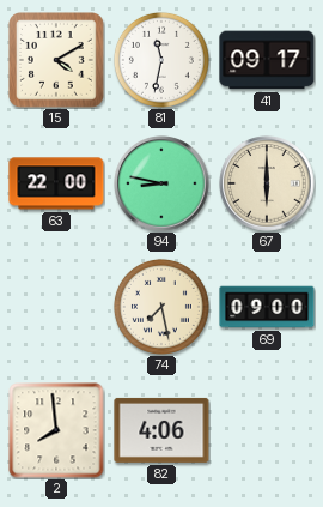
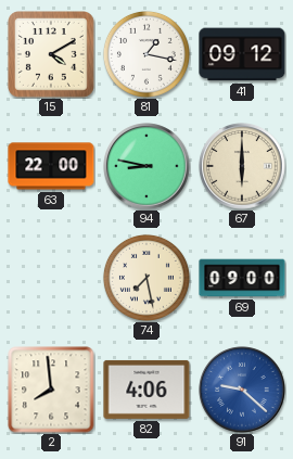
81: 11:32 -> 1:17 (146, 54)
41: 09:17 -> 09:12 (242, 54)
91: none -> 9:22 (242, 390)
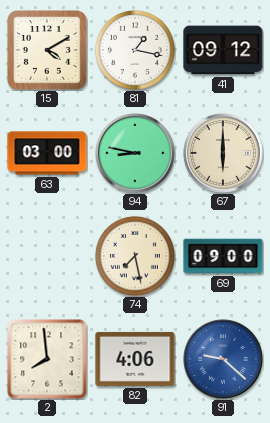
63: 22:00 -> 03:00 (47, 153)
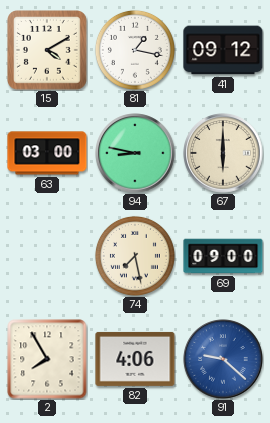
2: 7:59 -> 7:55 (47, 359)
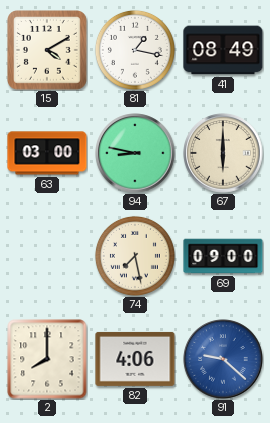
41: 09:12 -> 08:49 (223, 50)
2: 7:55 -> 8:00 (47, 359)
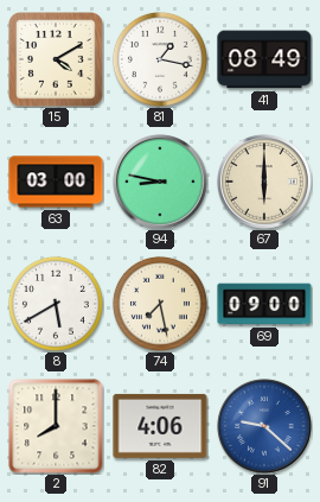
8: none -> 5:40 (56, 304)
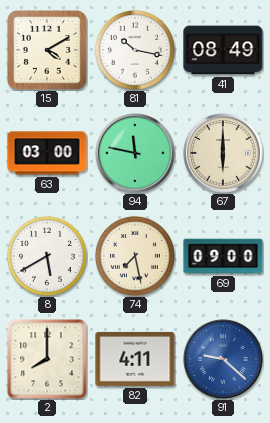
81: 1:17 -> 10:17 (135, 50)
94: 8:47 -> 11:47 (135, 153)
82: 4:06 -> 4:11 (135, 359)
